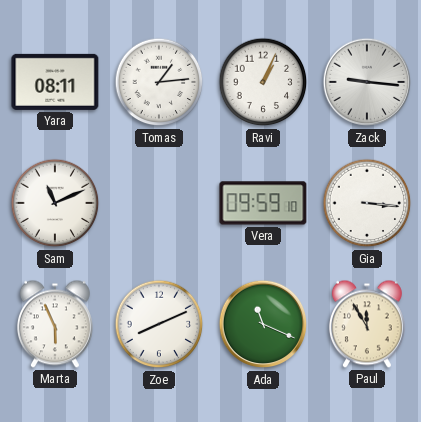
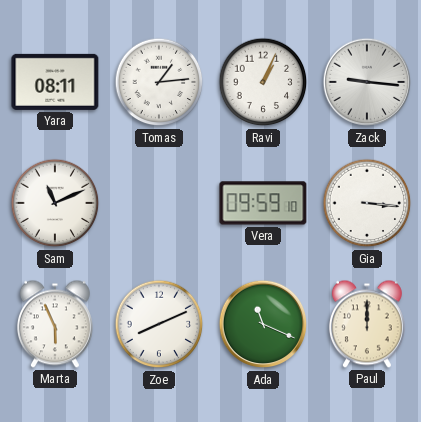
Paul: 11:55 -> 12:00 (367, 324)
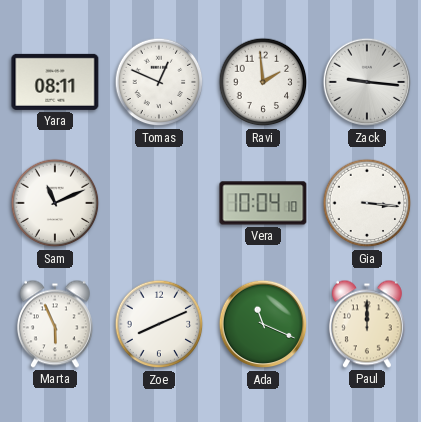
Tomas: 1:14 -> 12:49 (159, 82)
Ravi: 1:04 -> 1:59 (263, 82)
Vera: 09:59 -> 10:04 (263, 203)
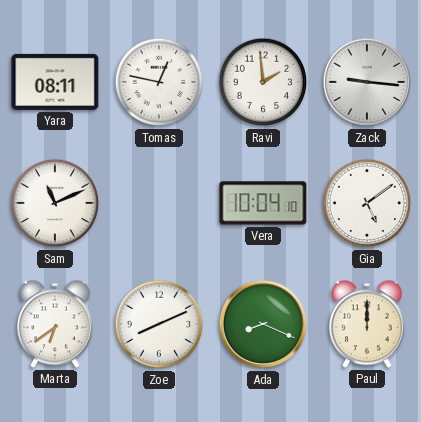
Tomas: 12:49 -> 12:47 (159, 82)
Gia: 3:16 -> 5:09 (367, 203)
Marta: 5:56 -> 6:39 (55, 324)
Ada: 11:19 -> 8:19 (263, 324)
